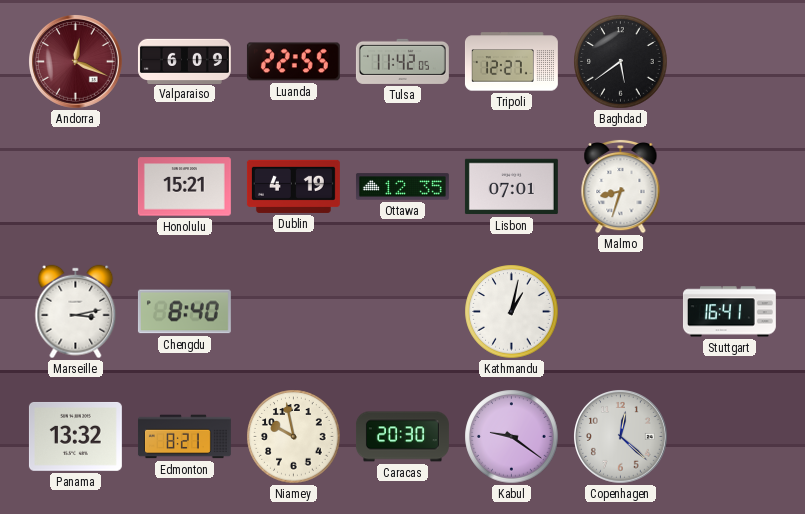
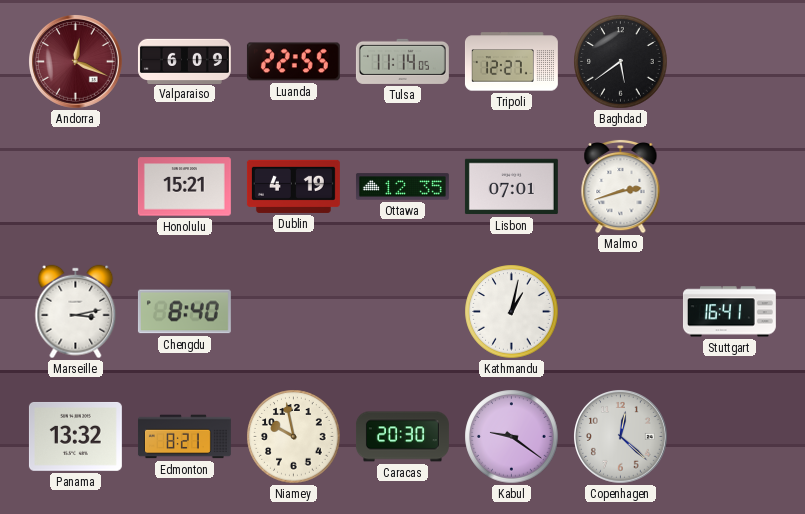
Tulsa: 11:42 -> 11:14 (402, 61)
Malmo: 8:33 -> 2:42 (621, 186)
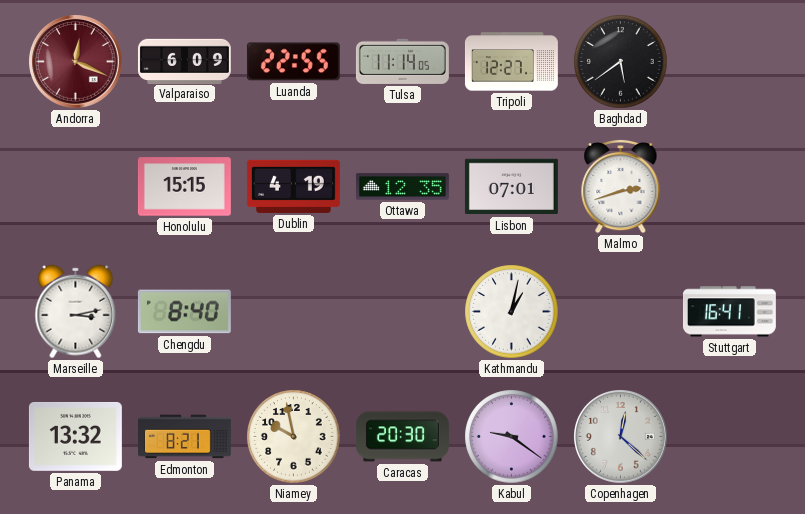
Honolulu: 15:21 -> 15:15 (184, 187)
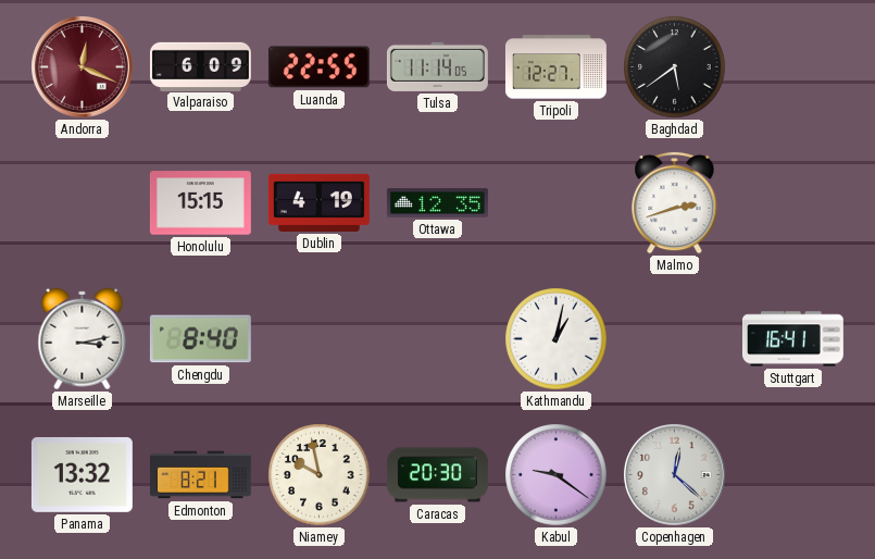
Lisbon: 07:01 -> none (511, 187)
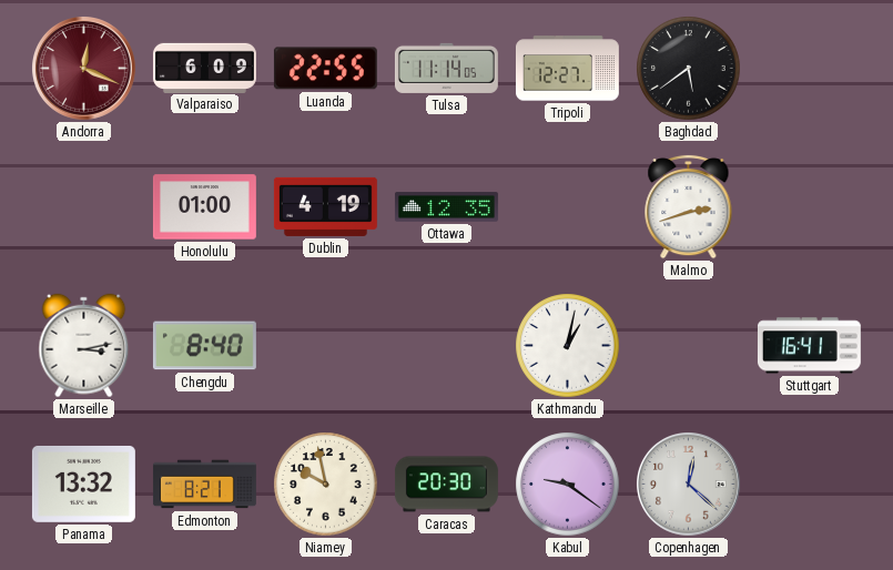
Honolulu: 15:15 -> 01:00 (204, 207)
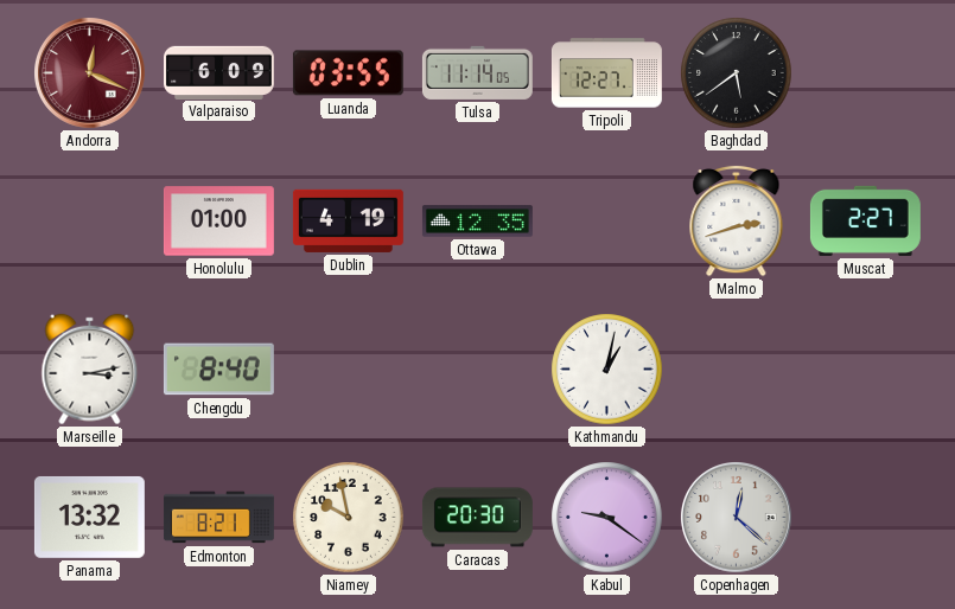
Luanda: 22:55 -> 03:55 (348, 73)
Muscat: none -> 2:27 (865, 220)
Stuttgart: 16:41 -> none (809, 346)
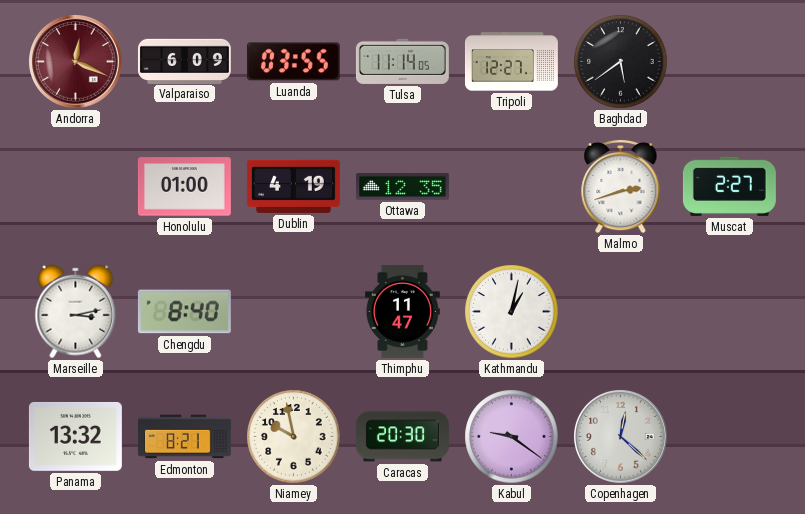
Thimphu: none -> 11:47 (402, 311)
